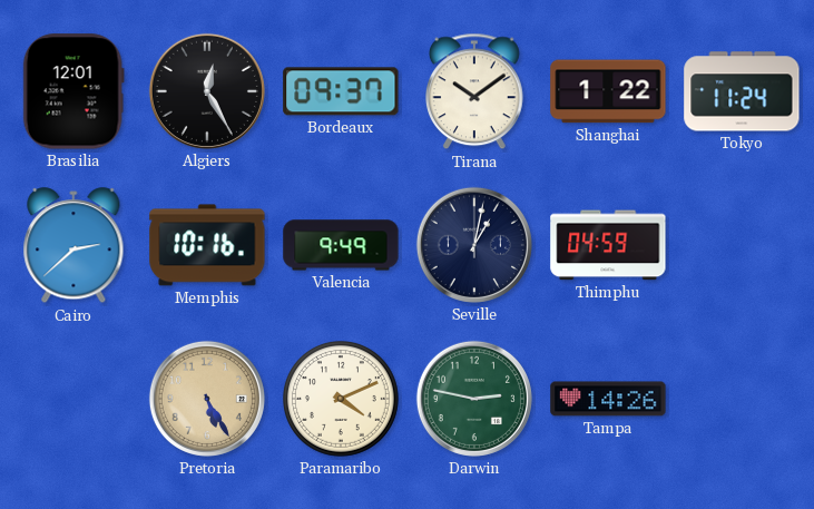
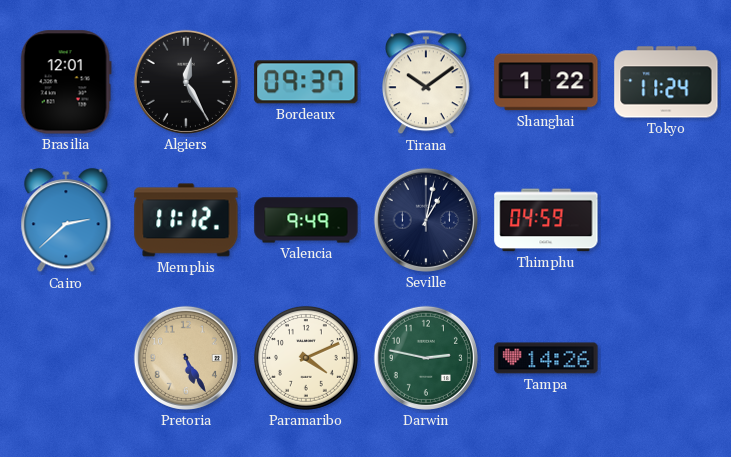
Memphis: 10:16 -> 11:12 (186, 220)
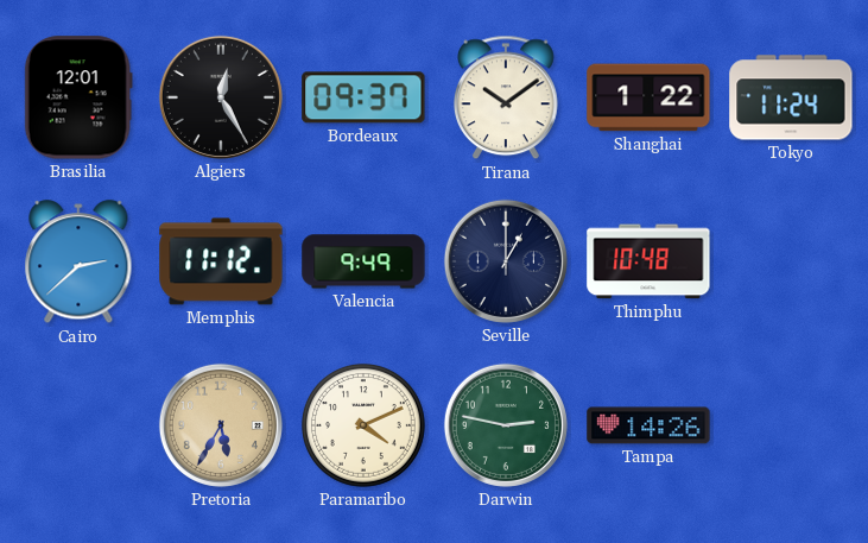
Seville: 1:02 -> 1:00 (506, 261)
Thimphu: 04:59 -> 10:48 (648, 261)
Pretoria: 5:25 -> 5:35 (221, 425)
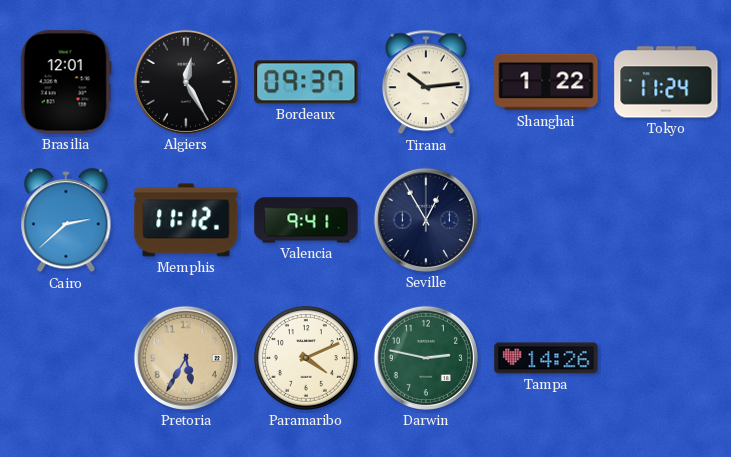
Tirana: 10:09 -> 10:14 (427, 82)
Valencia: 9:49 -> 9:41 (306, 220)
Seville: 1:00 -> 12:55 (426, 220)
Thimphu: 10:48 -> none (648, 261)
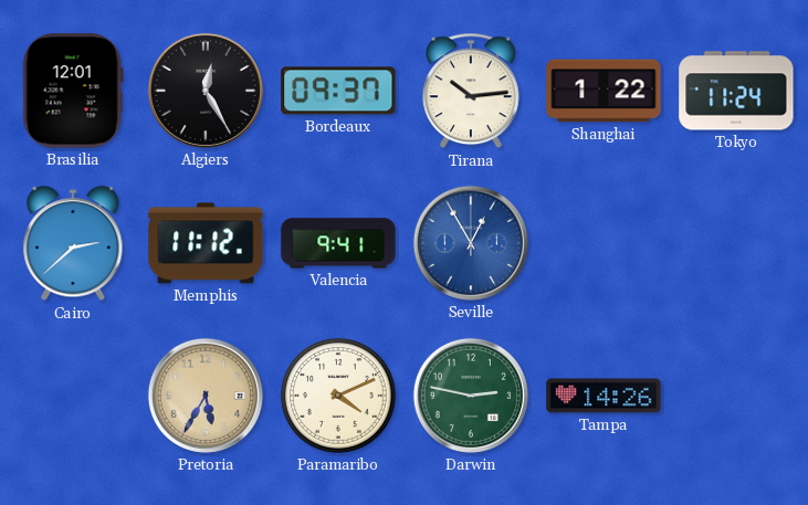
Seville dial: navy -> blue (471, 243)
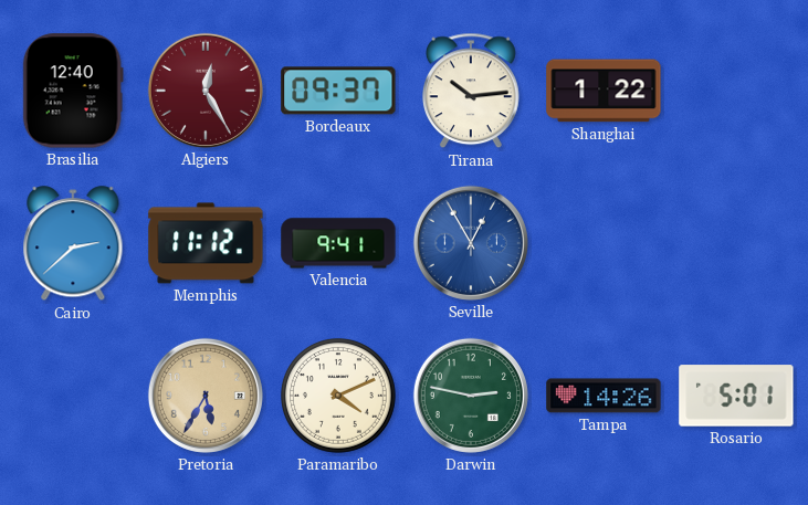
Brasilia: 12:01 -> 12:40 (73, 91)
Algiers dial: black -> burgundy (206, 91)
Tokyo: 11:24 -> none (736, 91)
Rosario: none -> 5:01 (736, 396)
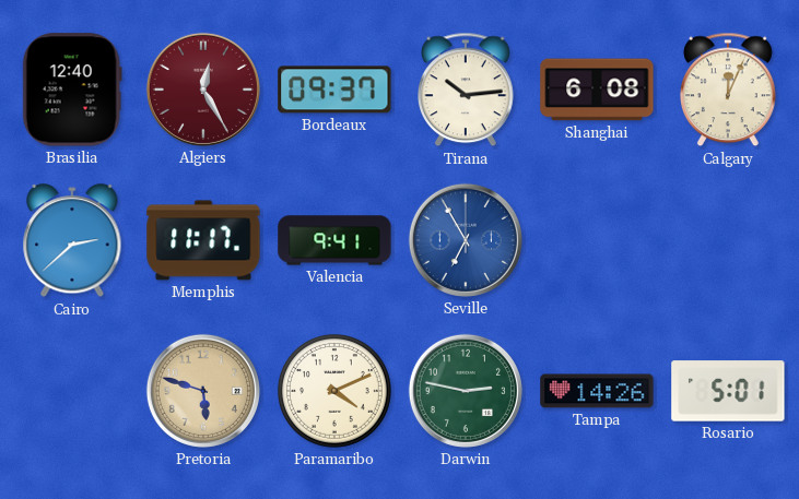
Shanghai: 1:22 -> 6:08 (597, 90)
Calgary: none -> 12:04 (729, 90)
Memphis: 11:12 -> 11:17 (203, 240)
Seville: 12:55 -> 6:55 (466, 240)
Pretoria: 5:35 -> 5:48 (203, 391)
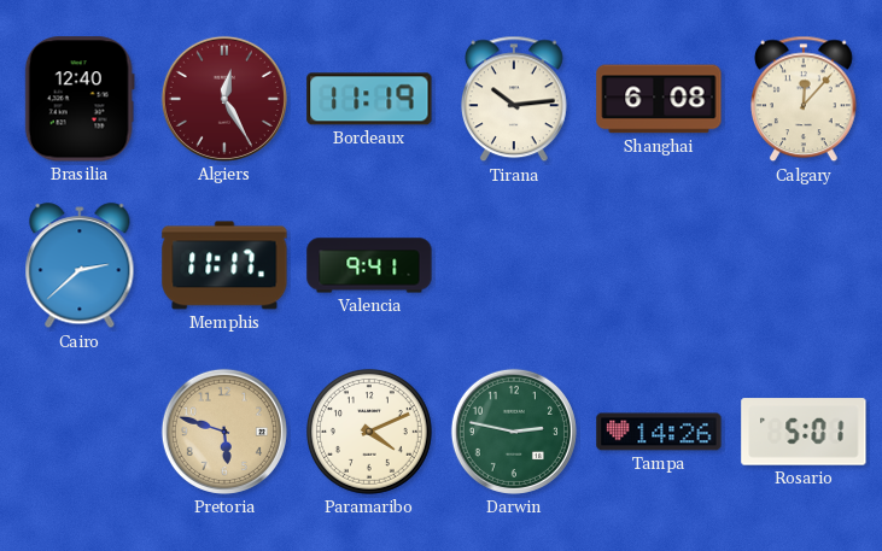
Bordeaux: 09:37 -> 11:19 (369, 99)
Calgary: 12:04 -> 12:07 (805, 99)
Seville: 6:55 -> none (466, 240)
